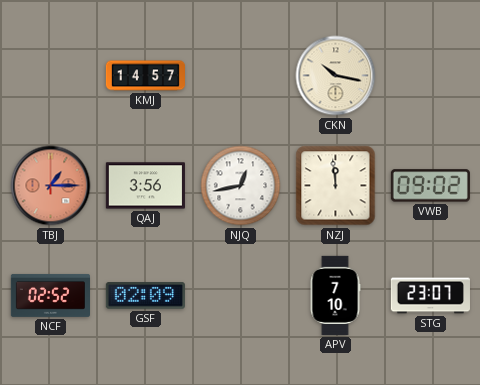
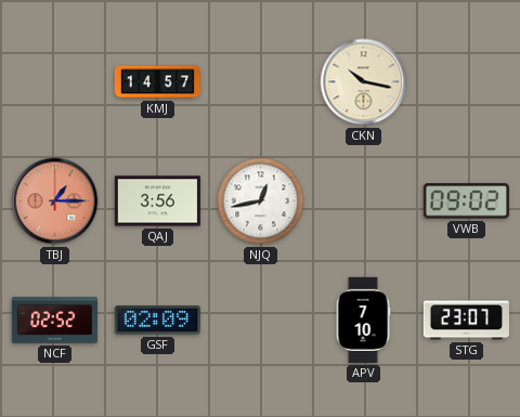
NZJ: 11:59 -> none (336, 186)
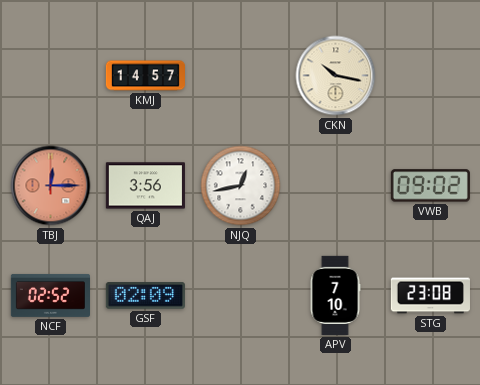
TBJ: 1:15 -> 12:15 (51, 186)
STG: 23:07 -> 23:08 (430, 296)
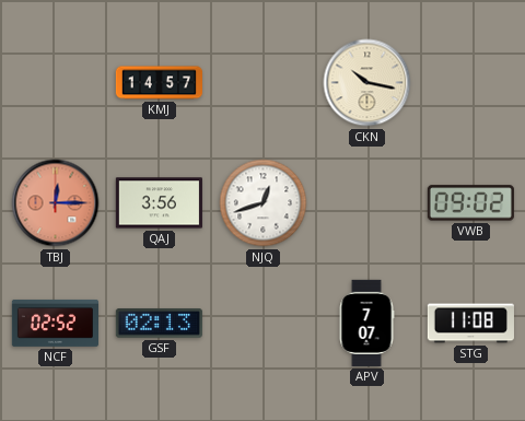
NJQ: 12:43 -> 12:42 (264, 203)
GSF: 02:09 -> 02:13 (159, 324)
APV: 7:10 -> 7:07 (366, 323)
STG: 23:08 -> 11:08 (470, 324)
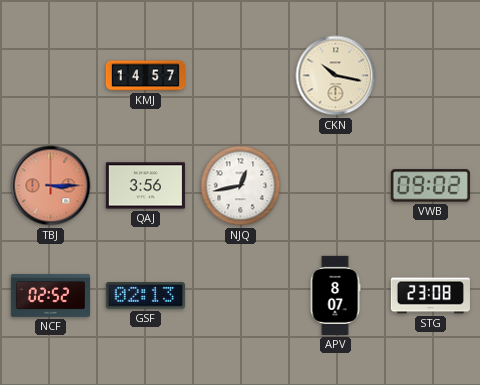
TBJ: 12:15 -> 3:15 (51, 186)
NJQ: 12:42 -> 12:43 (241, 186)
APV: 7:07 -> 8:07 (335, 295)
STG: 11:08 -> 23:08 (430, 296)
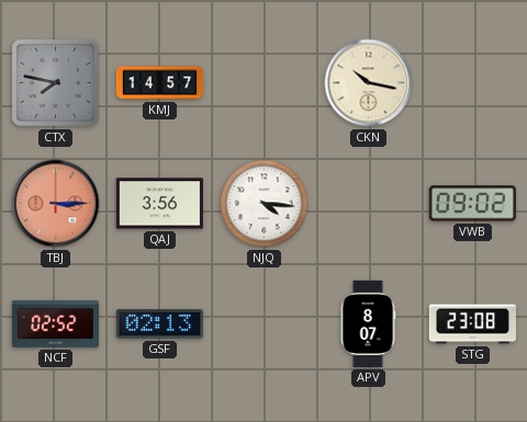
CTX: none -> 7:47 (55, 82)
NJQ: 12:43 -> 4:16 (265, 204)
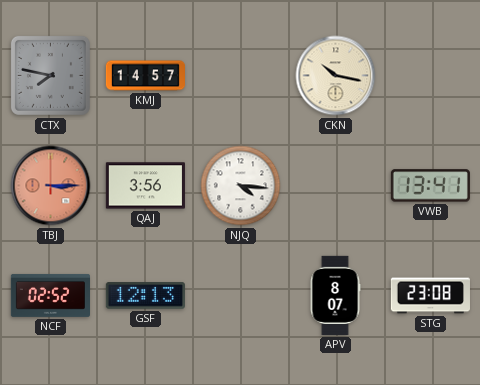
VWB: 09:02 -> 13:41 (430, 186)
GSF: 02:13 -> 12:13 (145, 296)
